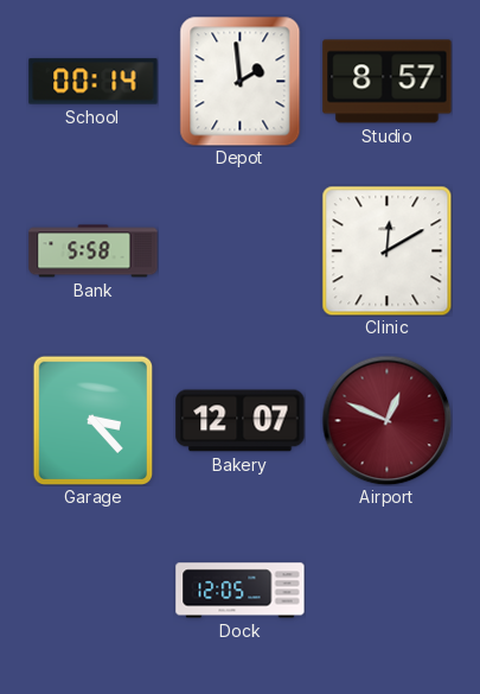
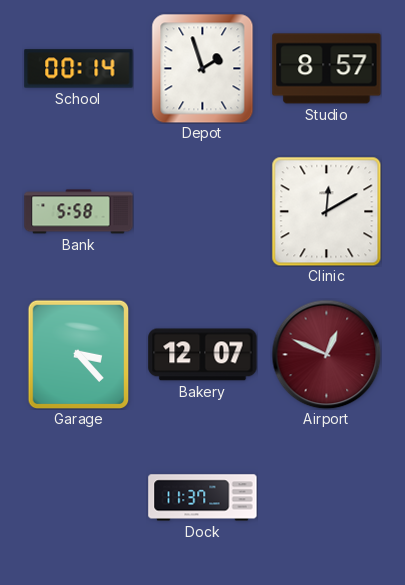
Depot: 1:59 -> 1:57 (203, 68)
Dock: 12:05 -> 11:37 (203, 498)
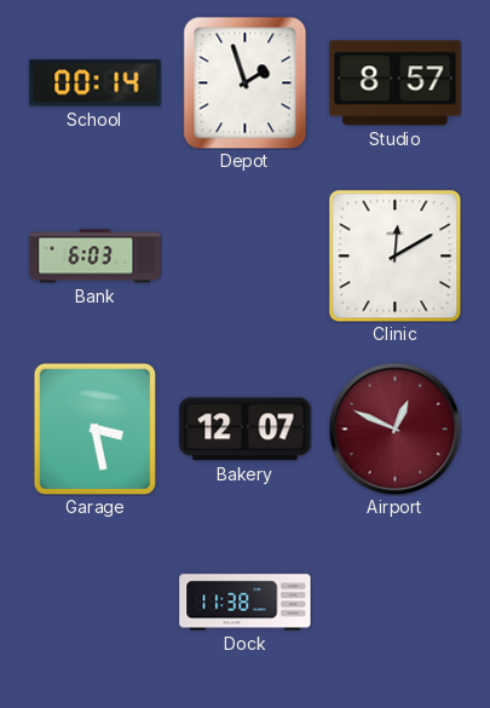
Bank: 5:58 -> 6:03 (96, 257)
Garage: 3:23 -> 3:28 (96, 428)
Dock: 11:37 -> 11:38 (246, 603)
